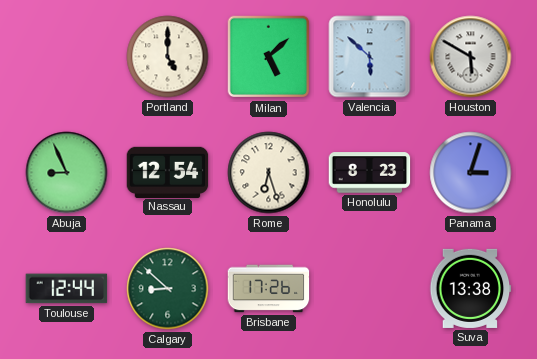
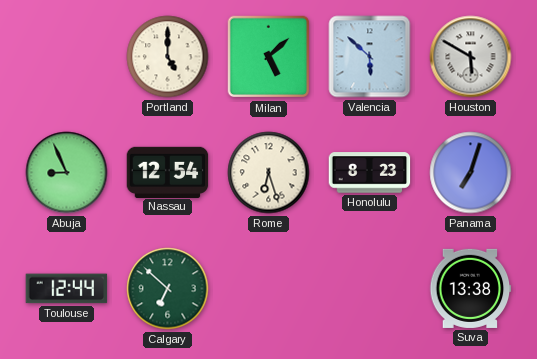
Panama: 3:03 -> 7:03 (471, 173)
Calgary: 8:52 -> 6:52 (168, 289)
Brisbane: 17:26 -> none (269, 289)
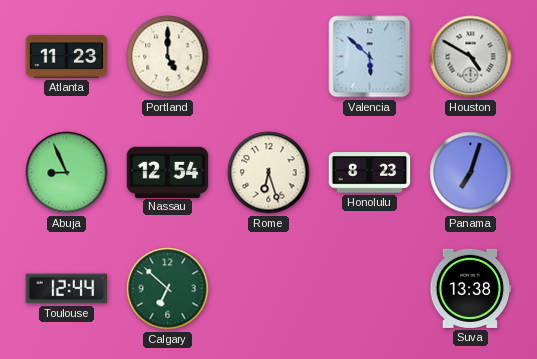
Atlanta: none -> 11:23 (67, 57)
Milan: 5:08 -> none (269, 57)
Houston: 5:50 -> 4:50 (471, 57)
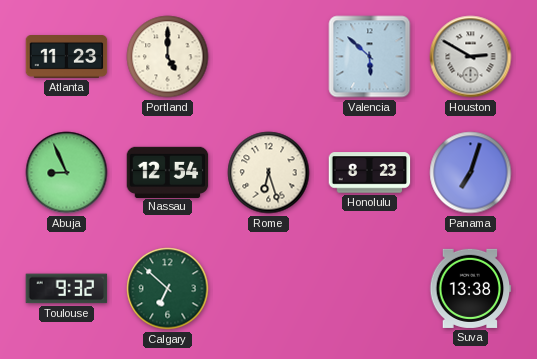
Houston: 4:50 -> 2:50 (471, 57)
Toulouse: 12:44 -> 9:32 (67, 289)
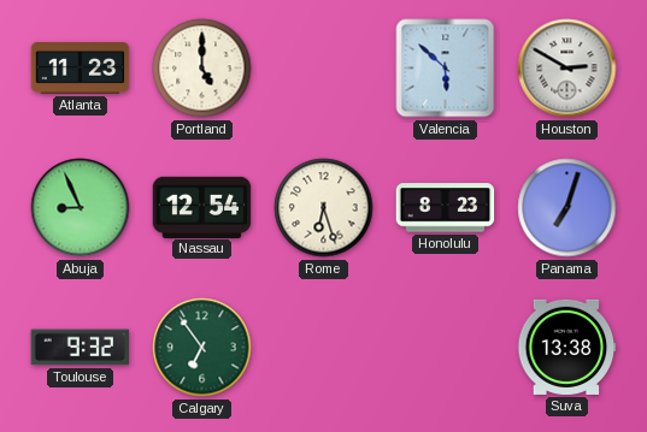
Calgary: 6:52 -> 6:54 (202, 348)
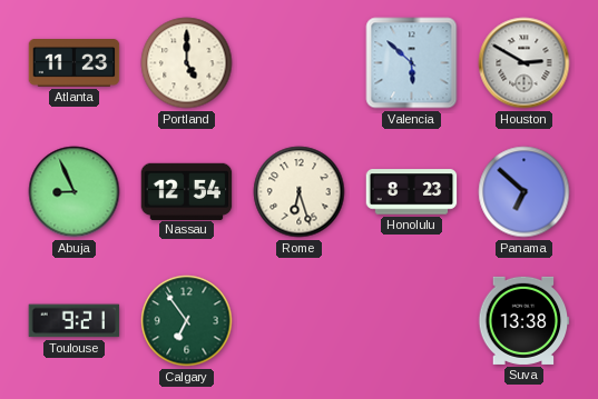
Panama: 7:03 -> 6:52 (525, 192)
Toulouse: 9:32 -> 9:21 (75, 321)
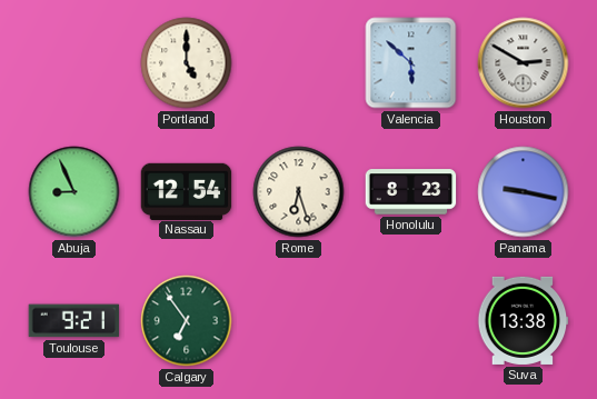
Atlanta: 11:23 -> none (75, 63)
Panama: 6:52 -> 9:17 (524, 192)
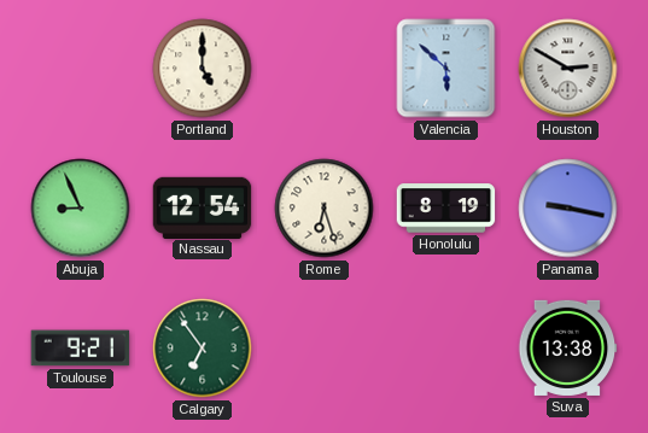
Honolulu: 8:23 -> 8:19 (446, 209)
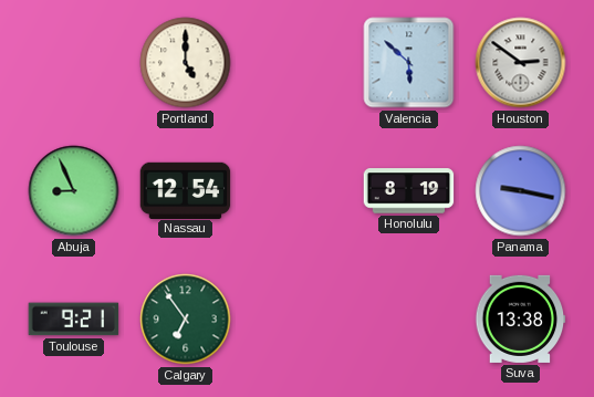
Houston: 2:50 -> 2:51 (521, 63)
Rome: 6:27 -> none (325, 209)
